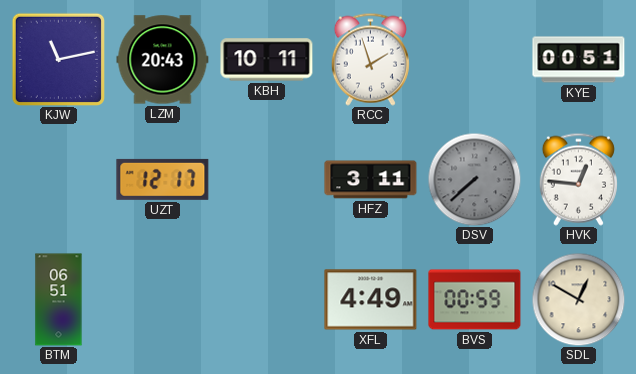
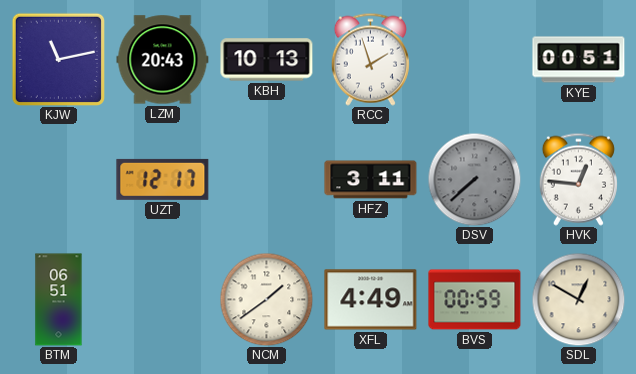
KBH: 10:11 -> 10:13 (267, 60)
NCM: none -> 1:39 (266, 299)
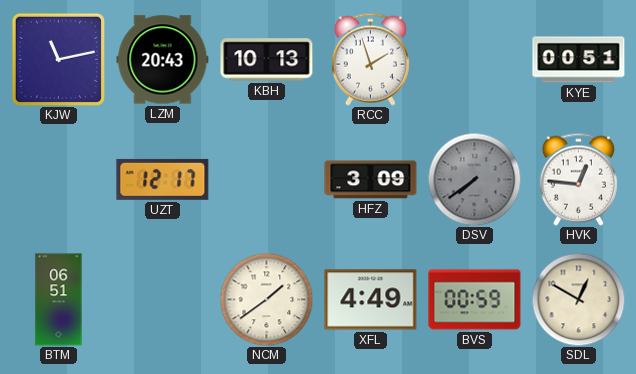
HFZ: 3:11 -> 3:09 (371, 180)
DSV: 7:38 -> 7:39 (474, 179)
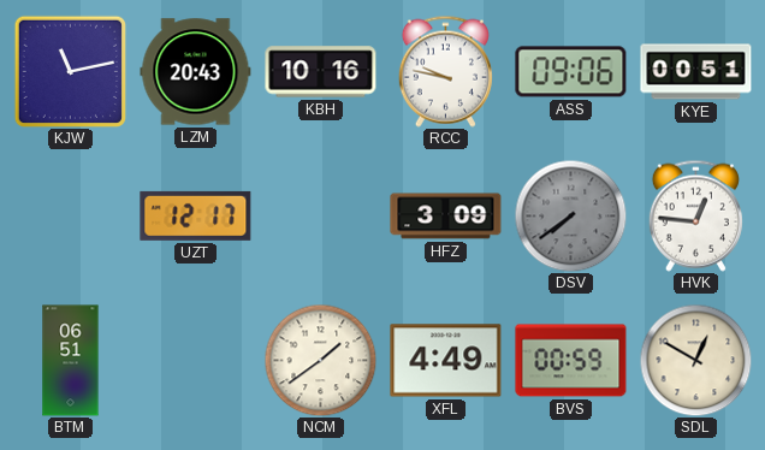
KBH: 10:13 -> 10:16 (321, 72)
RCC: 1:57 -> 9:47 (445, 71)
ASS: none -> 09:06 (571, 72)
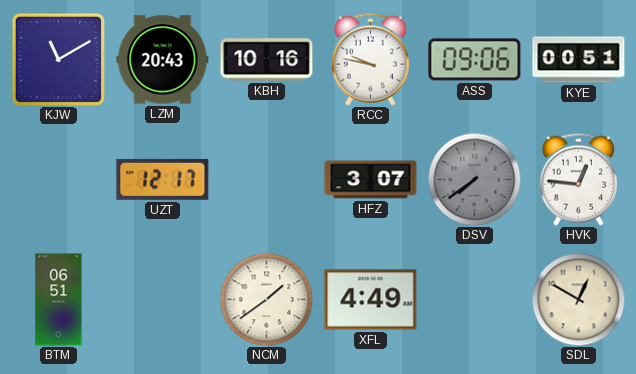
KJW: 11:13 -> 11:10 (58, 59)
HFZ: 3:09 -> 3:07 (371, 180)
BVS: 00:59 -> none (571, 361)
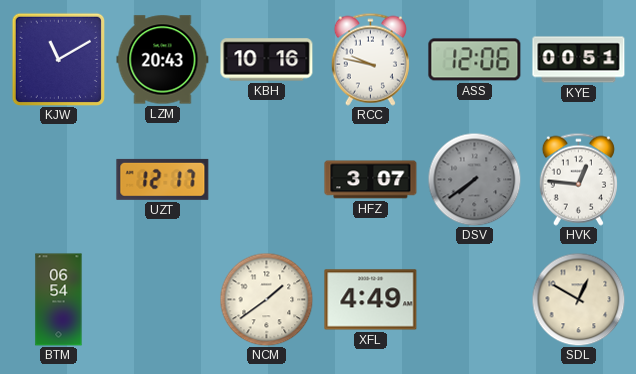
ASS: 09:06 -> 12:06 (475, 60)
BTM: 06:51 -> 06:54 (59, 300)
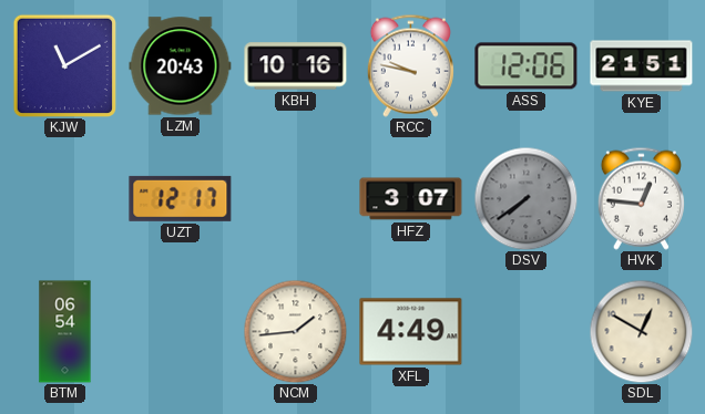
KYE: 00:51 -> 21:51 (642, 66)
NCM: 1:39 -> 1:44 (295, 331)
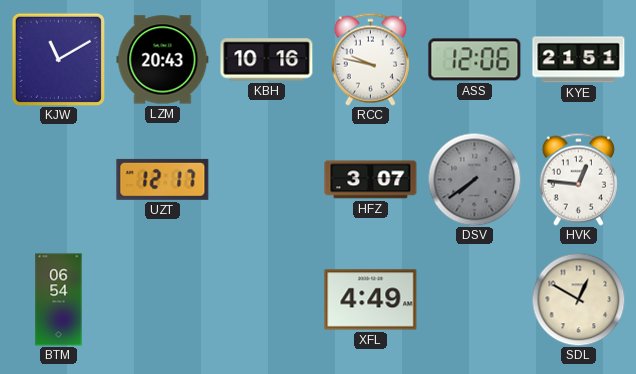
NCM: 1:44 -> none (295, 331)
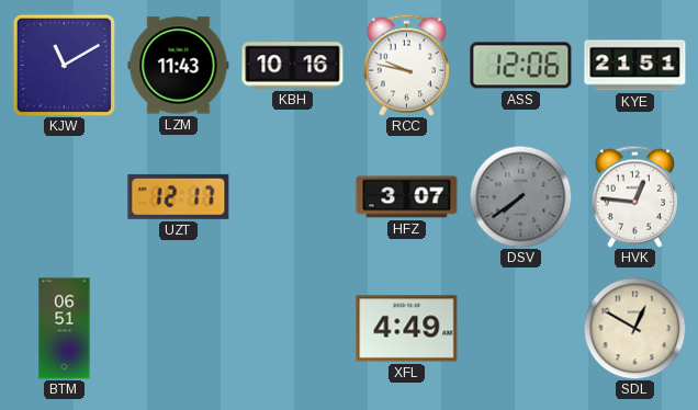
LZM: 20:43 -> 11:43 (179, 66)
BTM: 06:54 -> 06:51 (65, 329)
